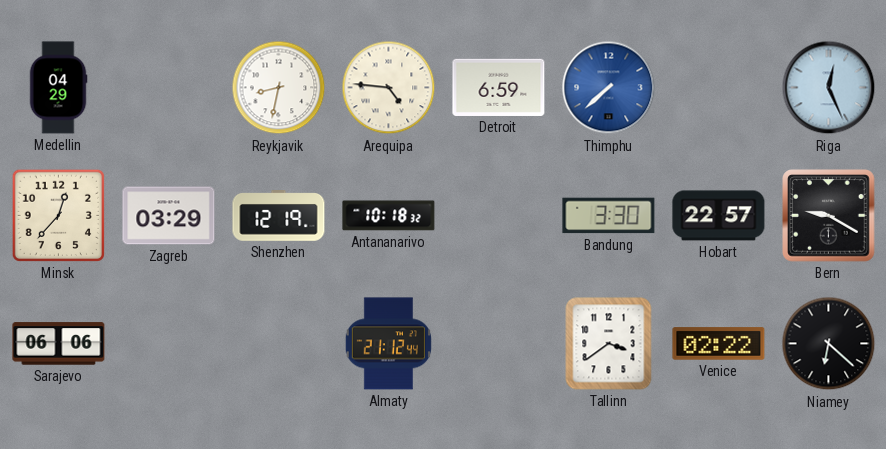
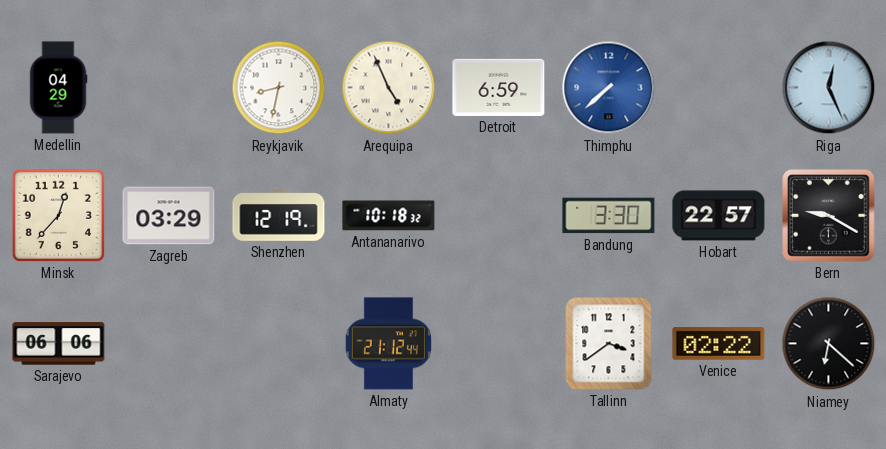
Arequipa: 4:46 -> 4:56 (389, 88)
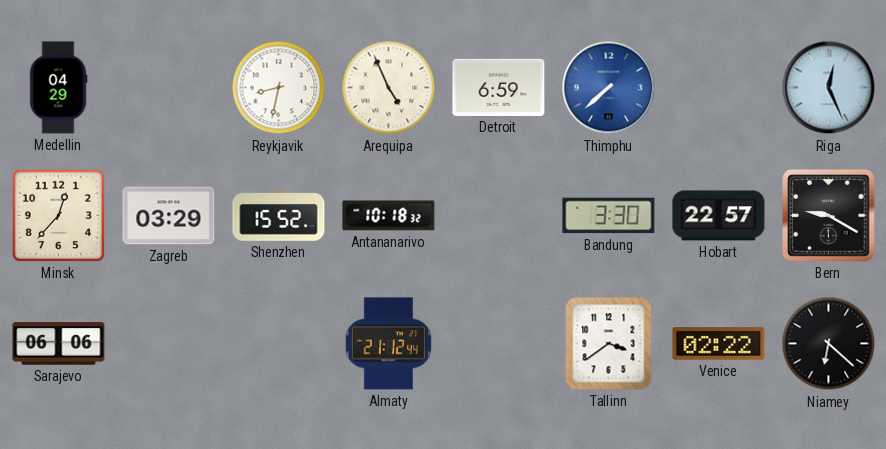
Shenzhen: 12:19 -> 15:52 (279, 216)
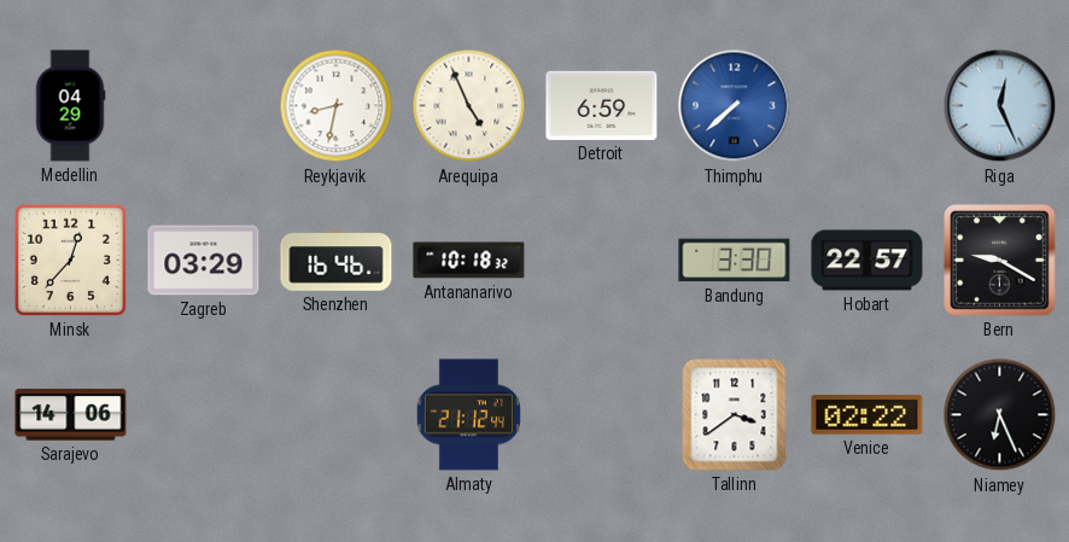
Shenzhen: 15:52 -> 16:46 (337, 261)
Sarajevo: 06:06 -> 14:06 (71, 415)
Niamey: 6:22 -> 6:26 (1000, 415)
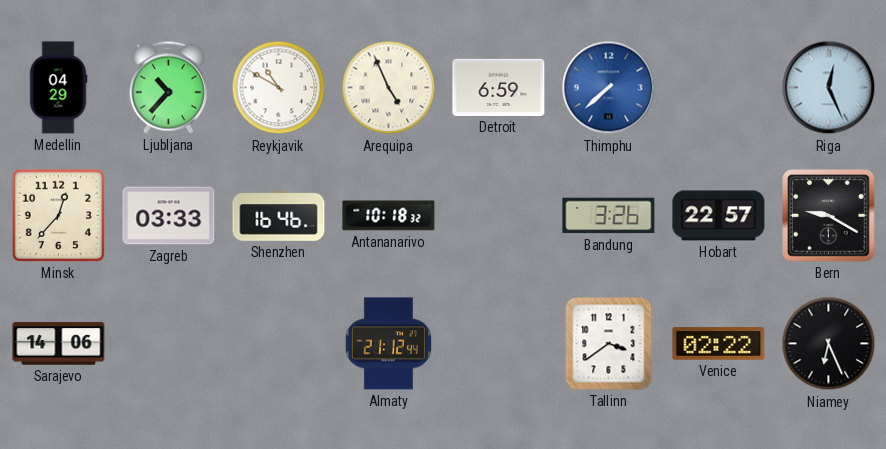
Ljubljana: none -> 10:37 (168, 87)
Reykjavik: 8:32 -> 10:50 (279, 88)
Zagreb: 03:29 -> 03:33 (169, 216)
Bandung: 3:30 -> 3:26 (609, 216)
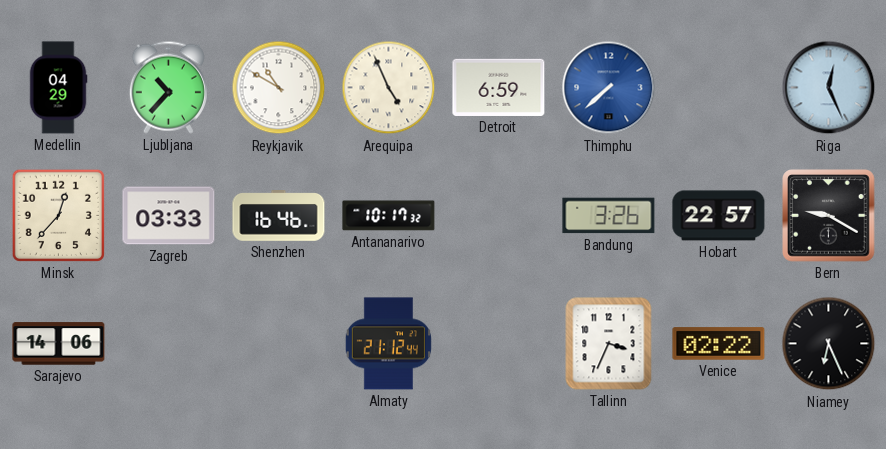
Antananarivo: 10:18 -> 10:17 (389, 216)
Tallinn: 3:39 -> 3:34 (609, 344)
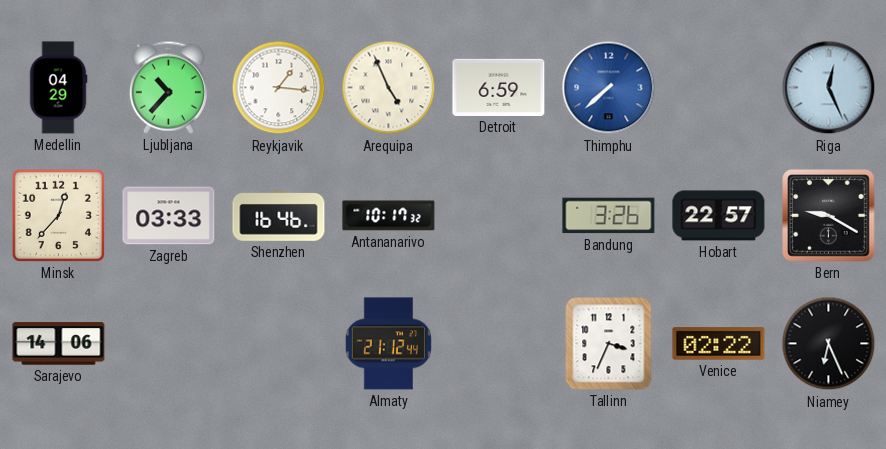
Reykjavik: 10:50 -> 1:16 (279, 88)
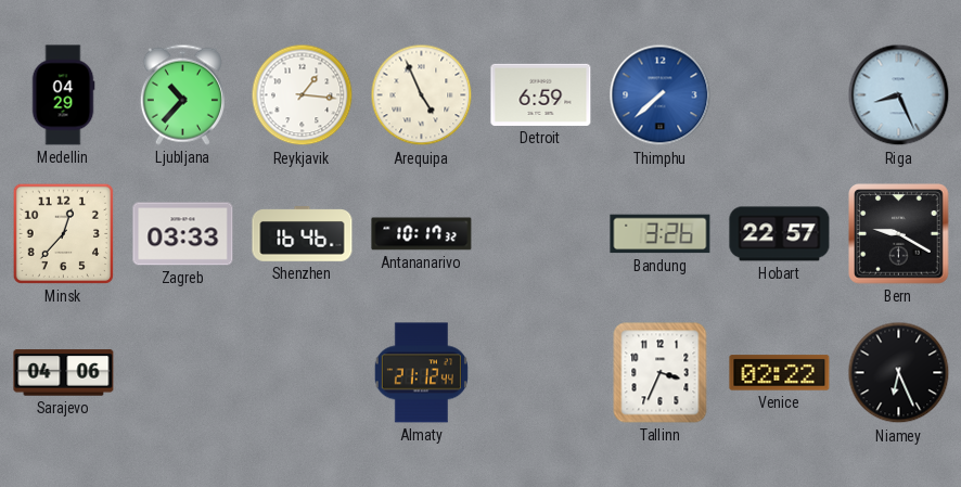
Riga: 12:26 -> 8:26 (899, 95)
Sarajevo: 14:06 -> 04:06 (64, 373)
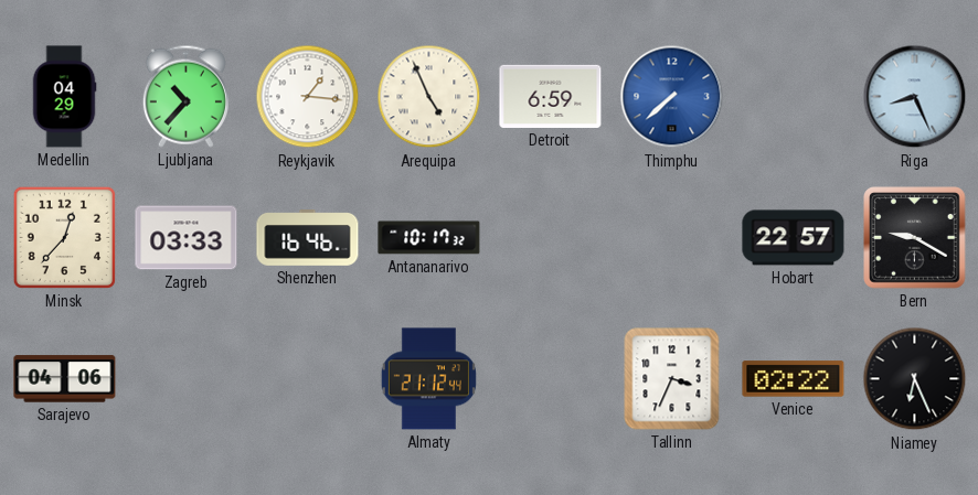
Bandung: 3:26 -> none (661, 234)
